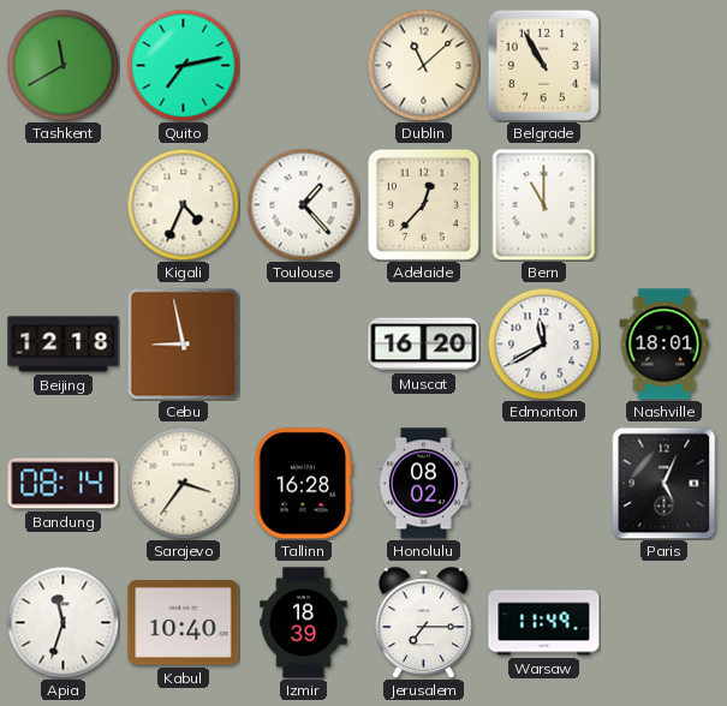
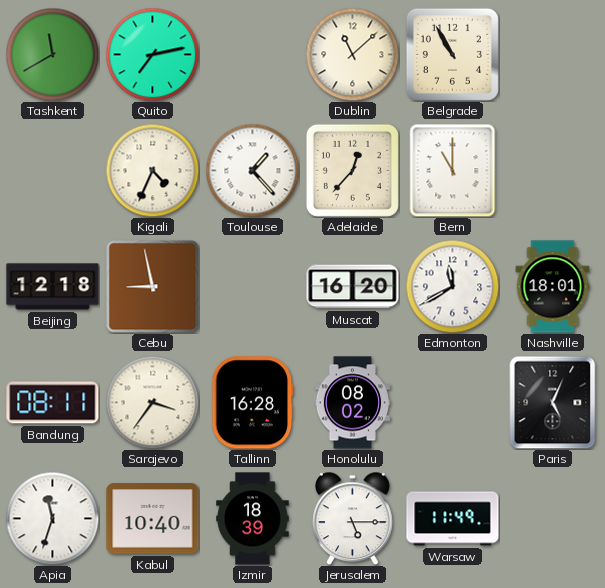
Bandung: 08:14 -> 08:11 (53, 403)
Jerusalem: 7:15 -> 5:15 (353, 518)
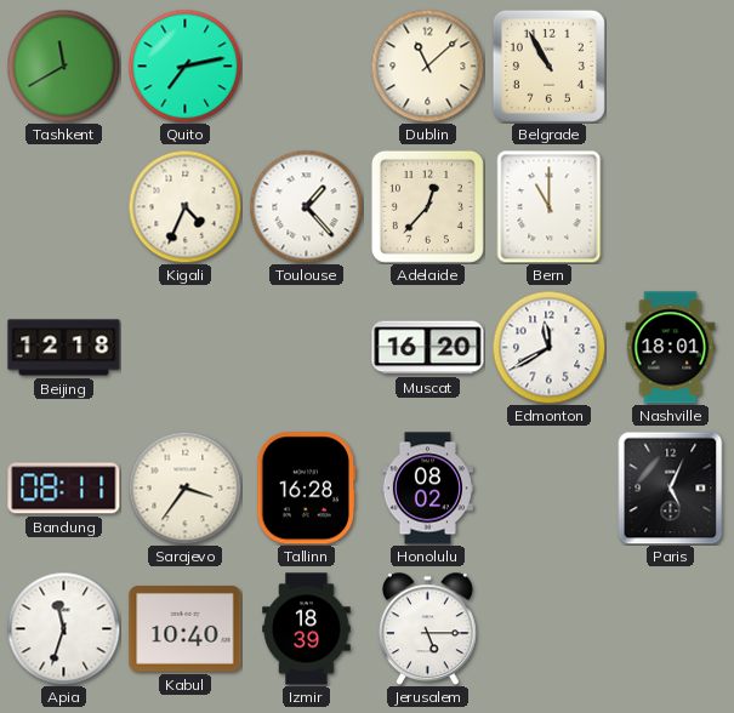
Cebu: 8:58 -> none (152, 286)
Warsaw: 11:49 -> none (453, 519)
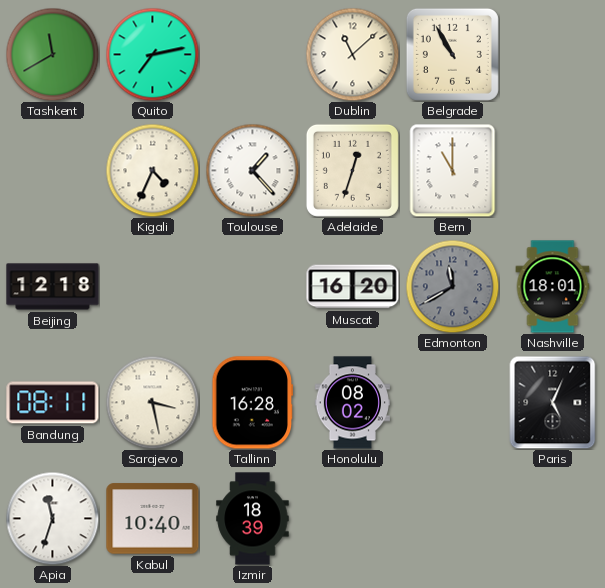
Adelaide: 12:37 -> 12:33 (352, 170)
Edmonton dial: white -> grey (452, 286)
Sarajevo: 3:36 -> 3:28 (152, 402)
Jerusalem: 5:15 -> none (428, 628)
